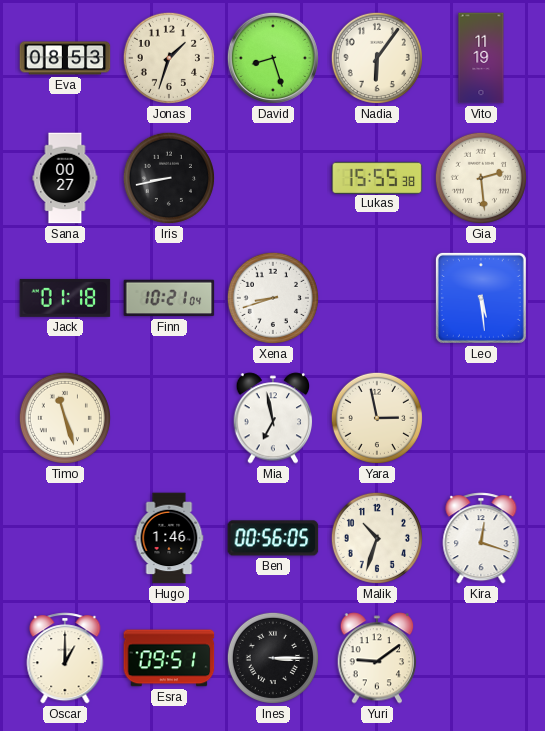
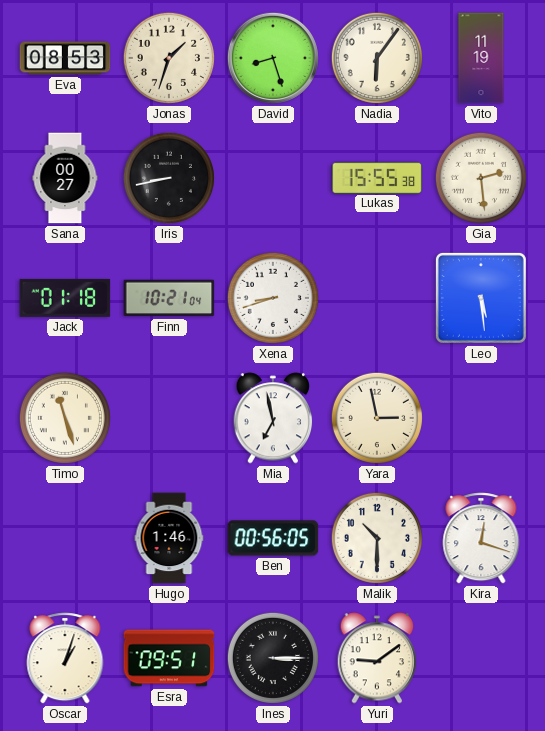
Malik: 10:33 -> 10:30 (377, 538)
Oscar: 1:00 -> 1:03 (65, 658)
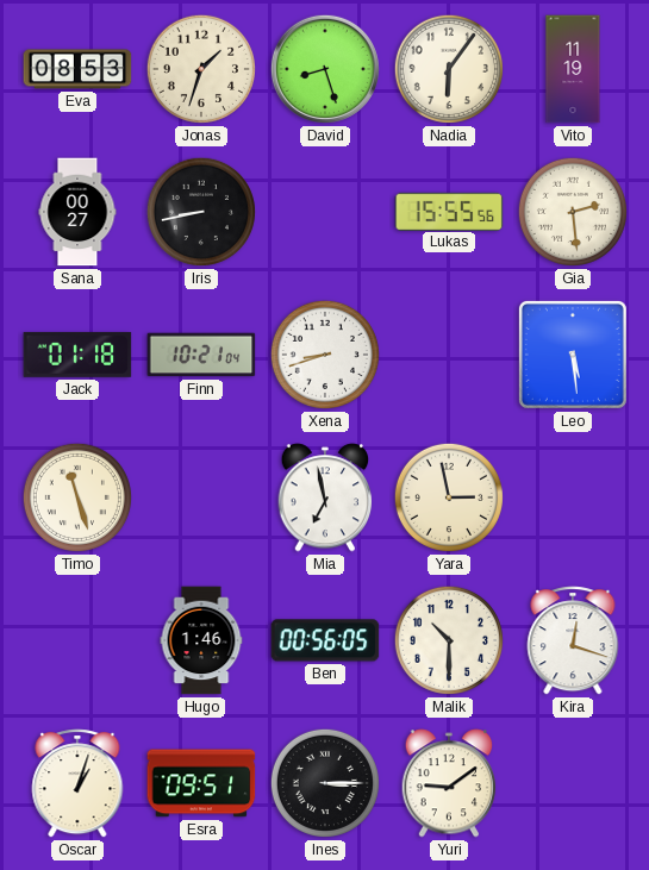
Lukas: 15:55:38 -> 15:55:56 (449, 211)
